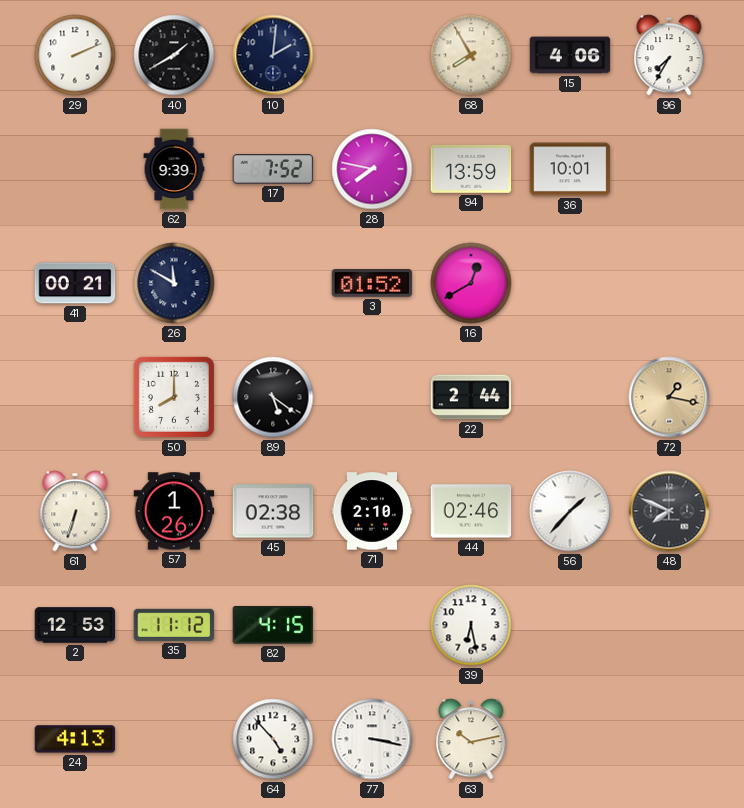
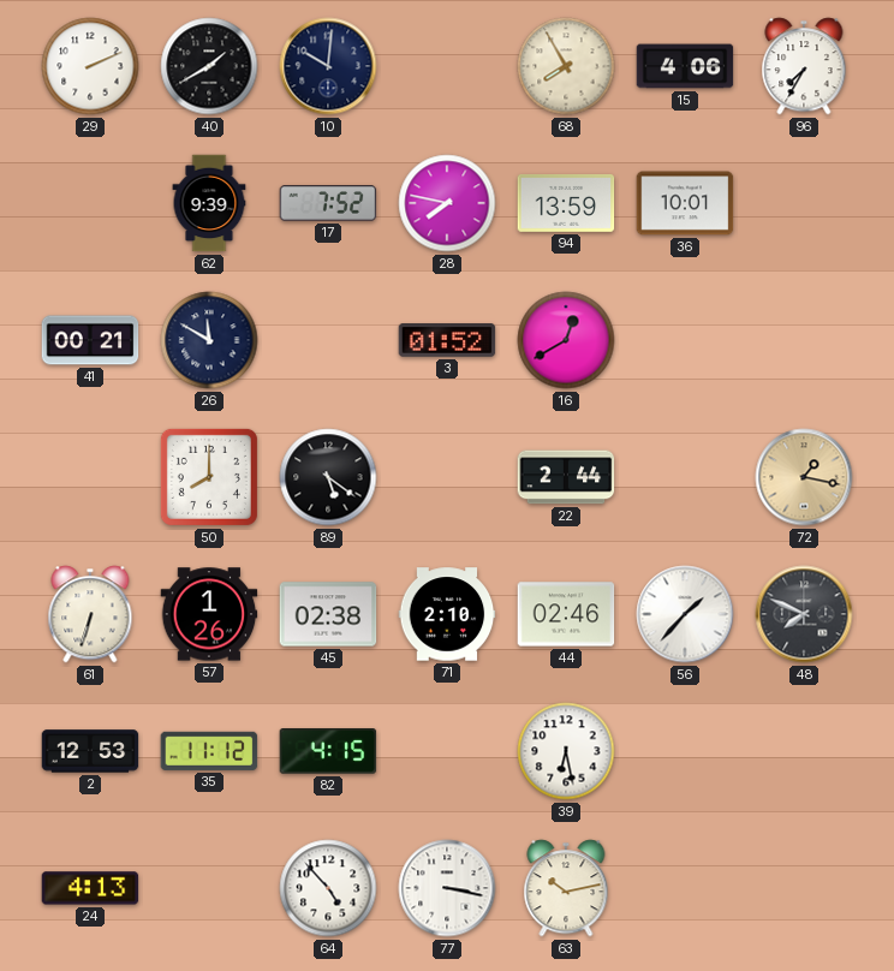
10: 2:01 -> 10:01 (328, 66)
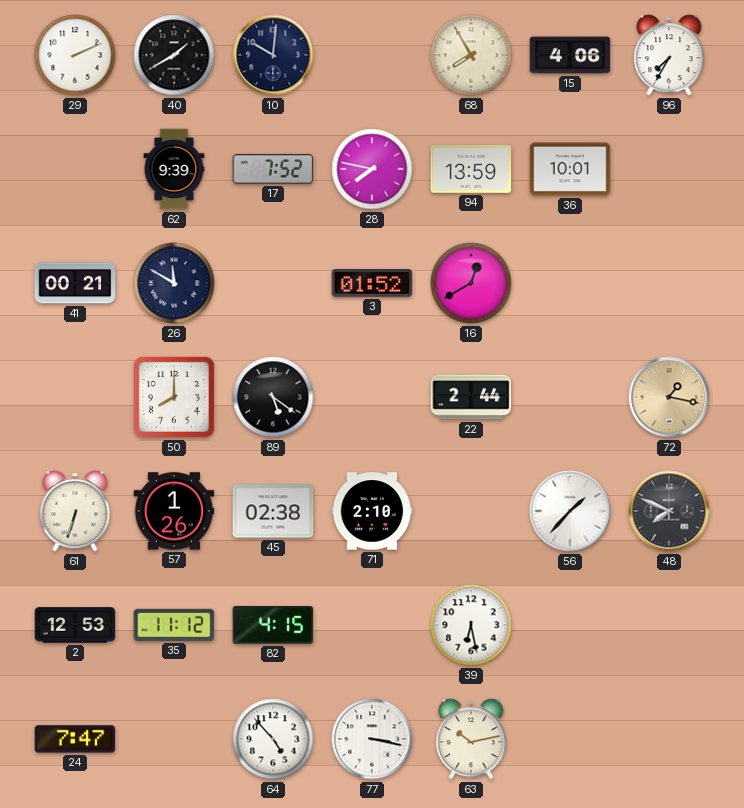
44: 02:46 -> none (566, 614)
24: 4:13 -> 7:47 (75, 739)
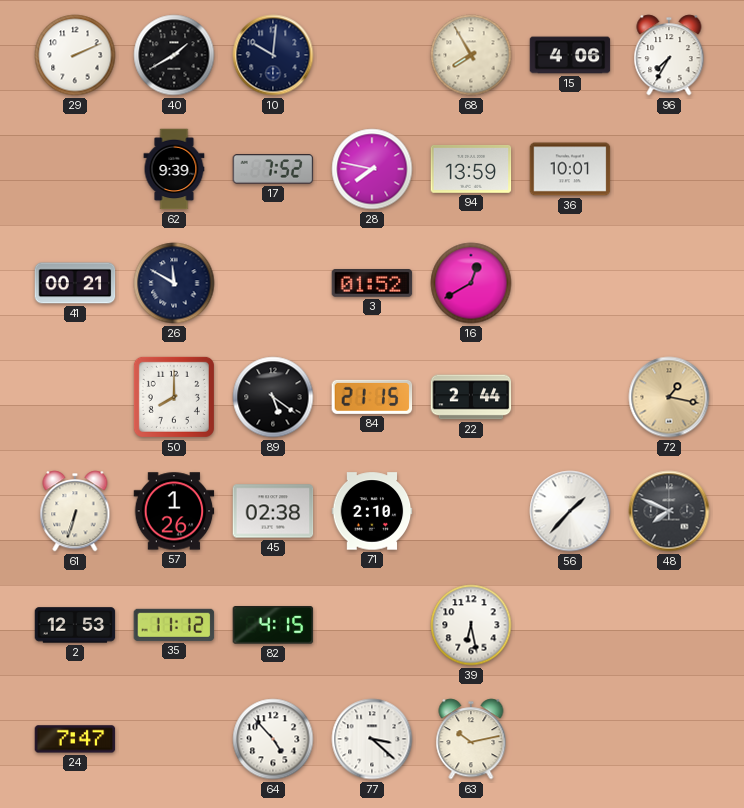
84: none -> 21:15 (372, 397)
77: 3:17 -> 3:22 (372, 739)
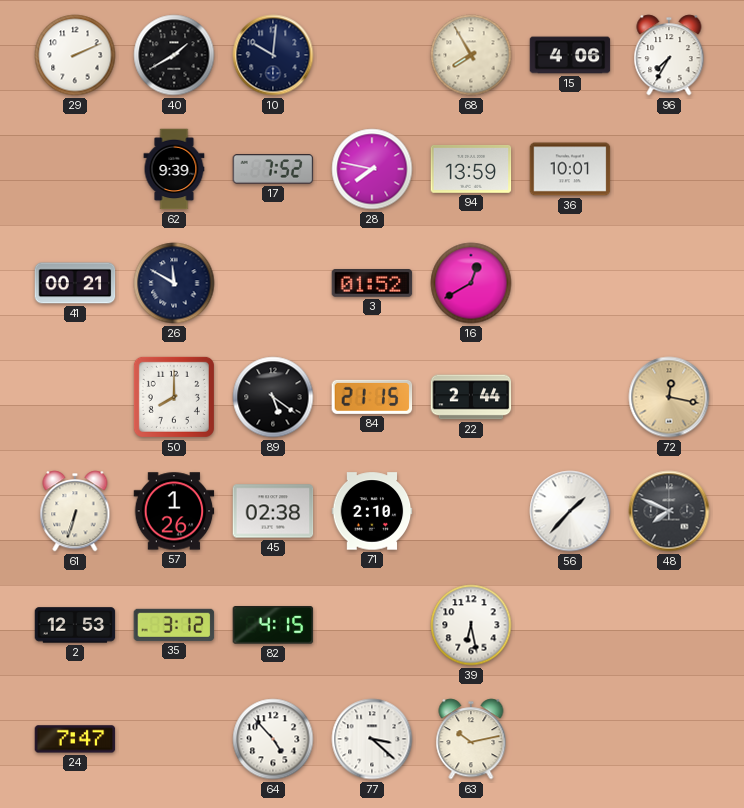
72: 1:17 -> 12:17 (669, 397)
35: 11:12 -> 3:12 (174, 625)
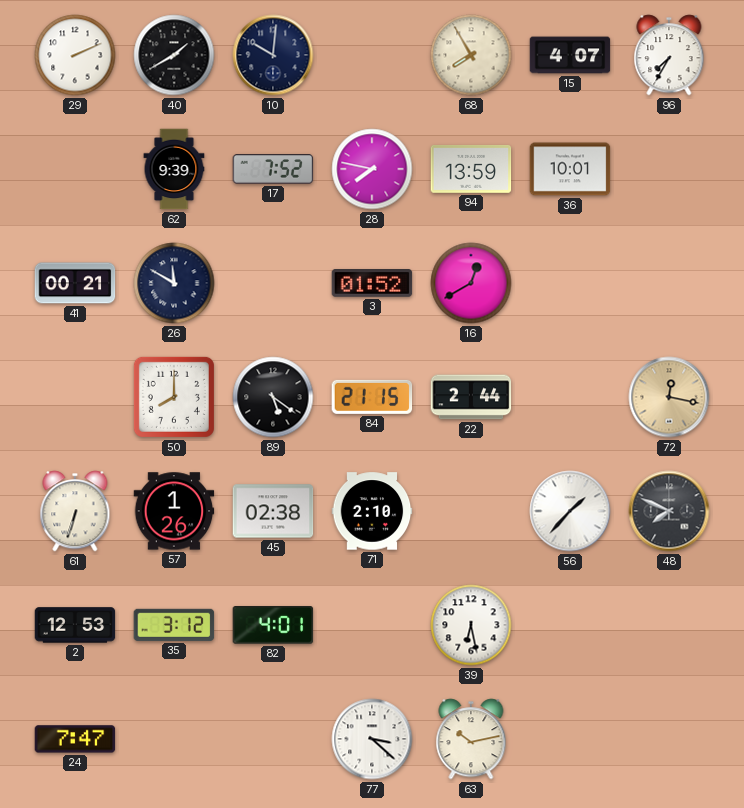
15: 4:06 -> 4:07 (570, 55)
82: 4:15 -> 4:01 (273, 626)
64: 4:53 -> none (273, 739)
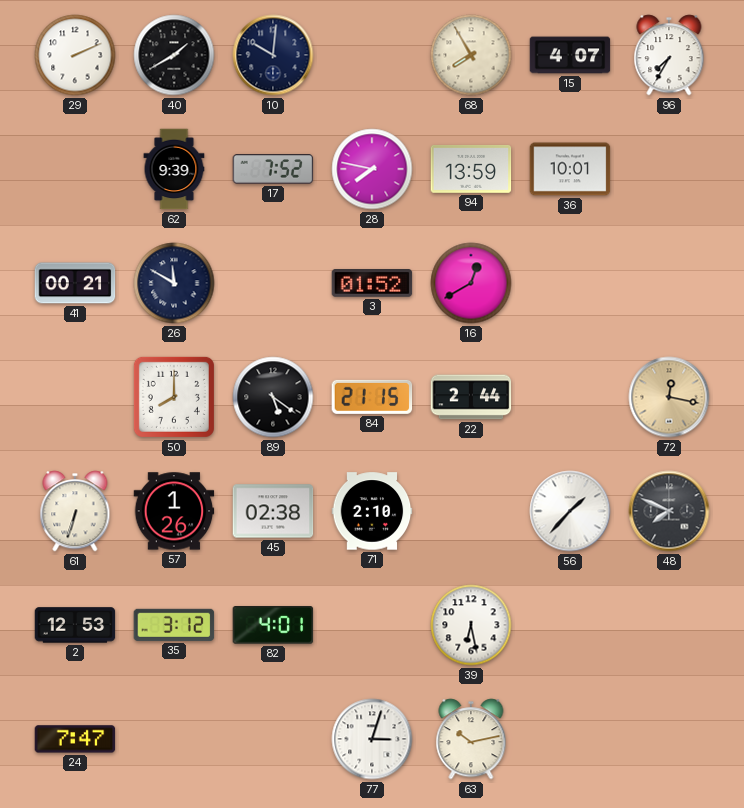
77: 3:22 -> 3:03 (372, 739)
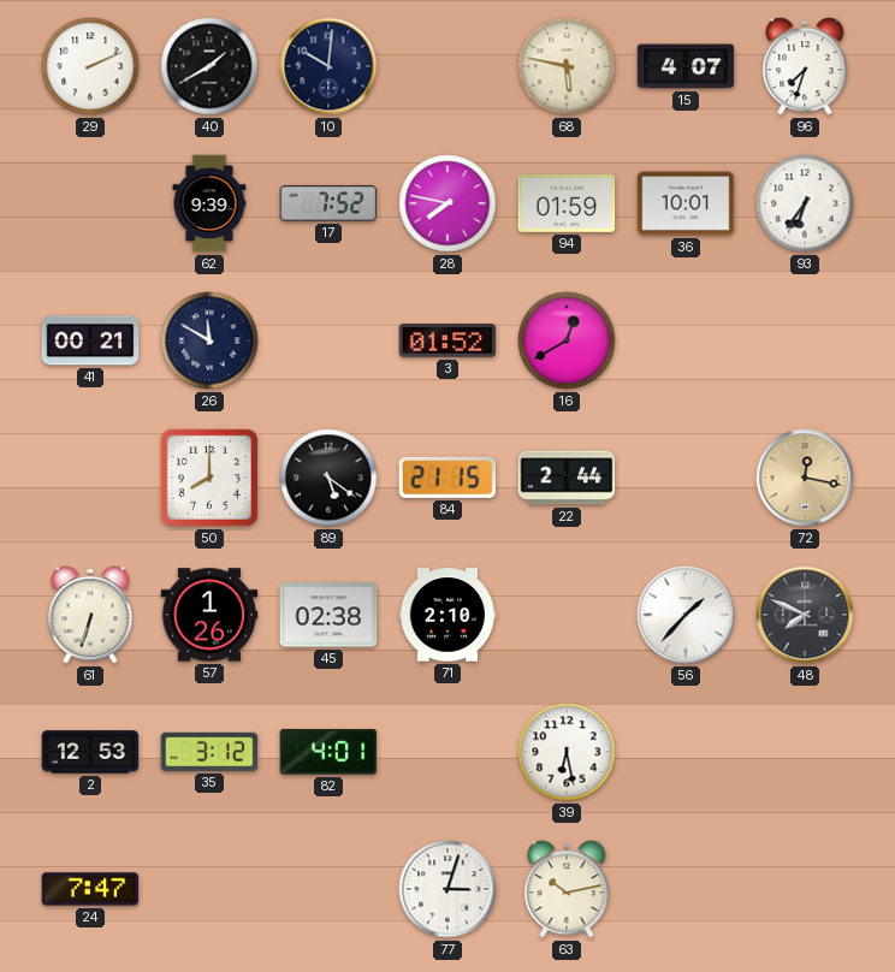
68: 7:55 -> 5:47 (567, 66)
96: 7:35 -> 7:33 (805, 66)
94: 13:59 -> 01:59 (567, 203)
93: none -> 6:36 (805, 203)
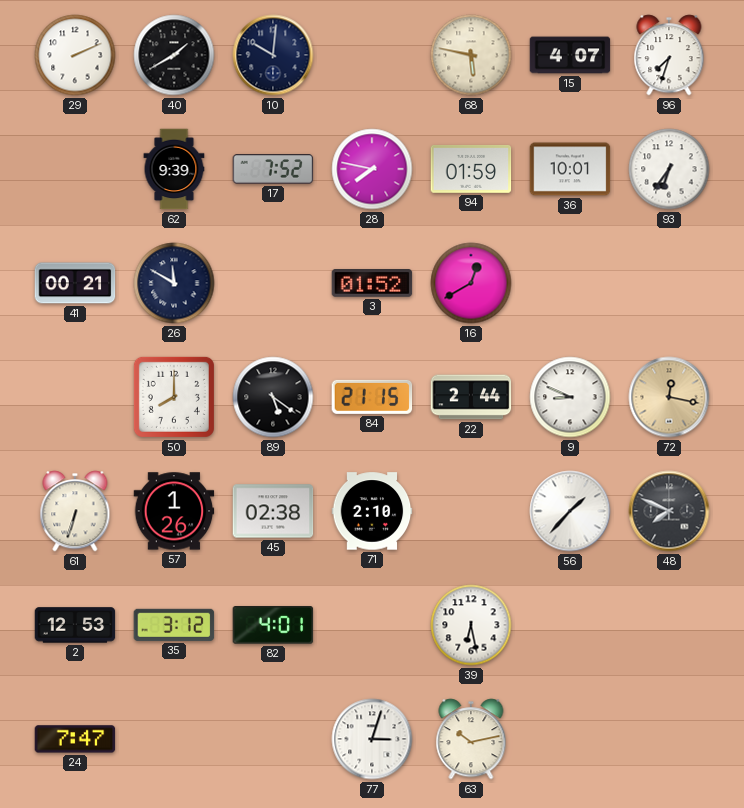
9: none -> 8:49 (570, 397)
